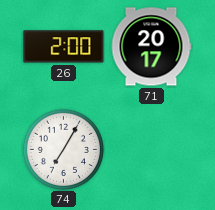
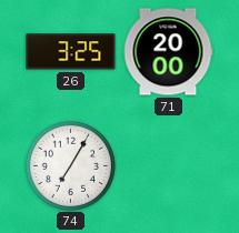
26: 2:00 -> 3:25 (71, 52)
71: 20:17 -> 20:00 (168, 52)
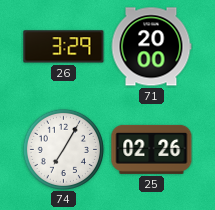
26: 3:25 -> 3:29 (64, 47)
25: none -> 02:26 (152, 149)
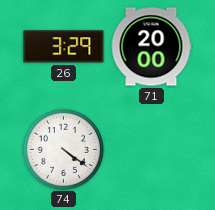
74: 7:05 -> 4:21 (63, 149)
25: 02:26 -> none (152, 149)
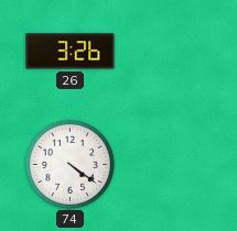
26: 3:29 -> 3:26 (71, 52)
71: 20:00 -> none (151, 47)
